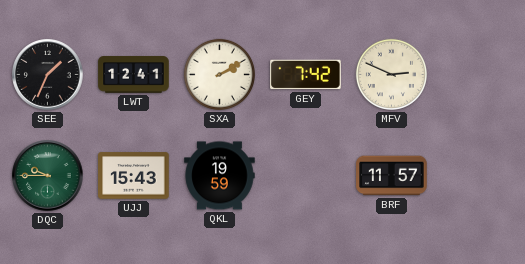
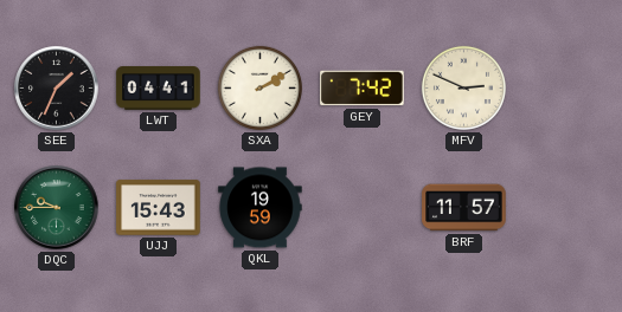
LWT: 12:41 -> 04:41 (159, 89)
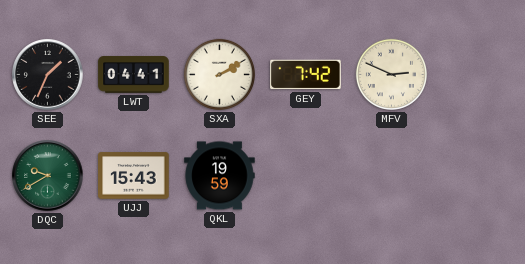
DQC: 9:45 -> 9:40 (48, 176)
BRF: 11:57 -> none (464, 208)
